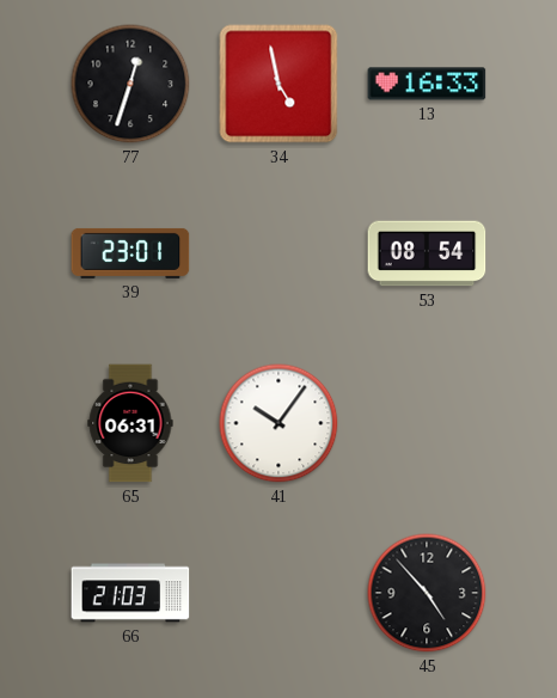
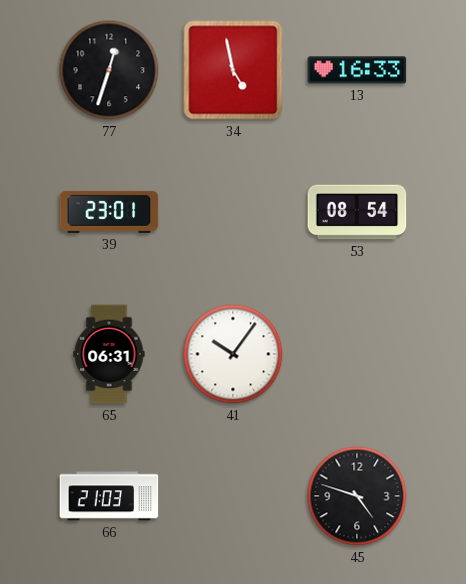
45: 4:53 -> 4:48 (357, 496)
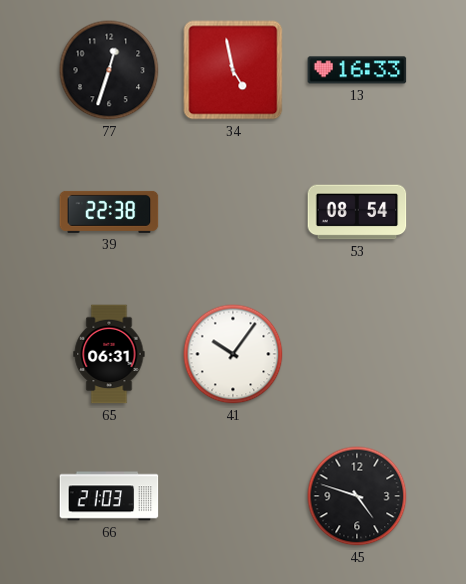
39: 23:01 -> 22:38 (109, 212)
